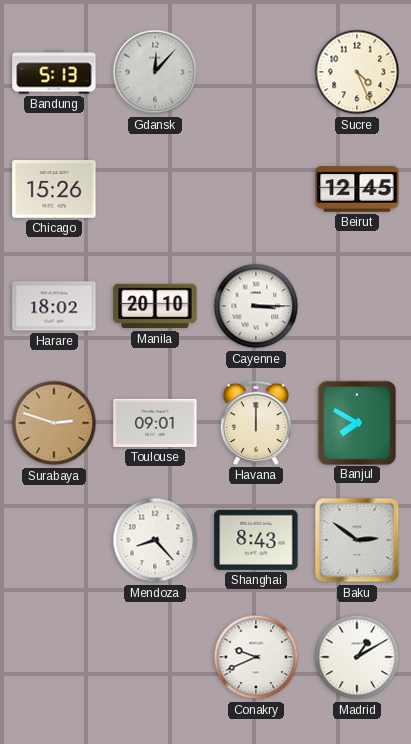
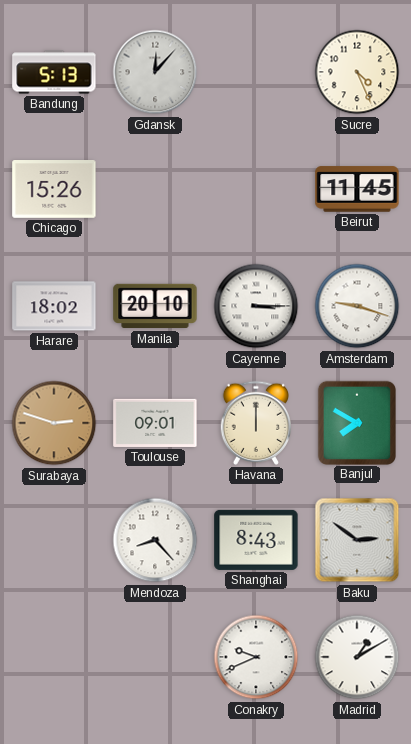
Beirut: 12:45 -> 11:45 (357, 189)
Amsterdam: none -> 9:18 (357, 306)
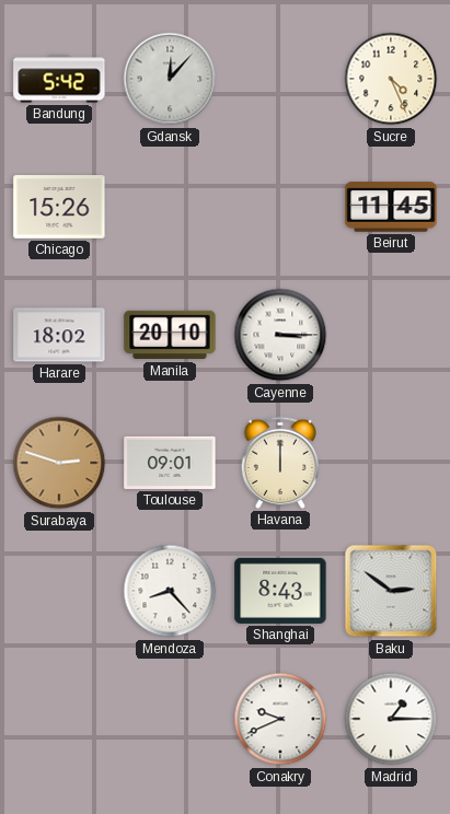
Bandung: 5:13 -> 5:42 (59, 79)
Amsterdam: 9:18 -> none (357, 306)
Banjul: 7:50 -> none (356, 422)
Madrid: 1:10 -> 1:15 (391, 719)
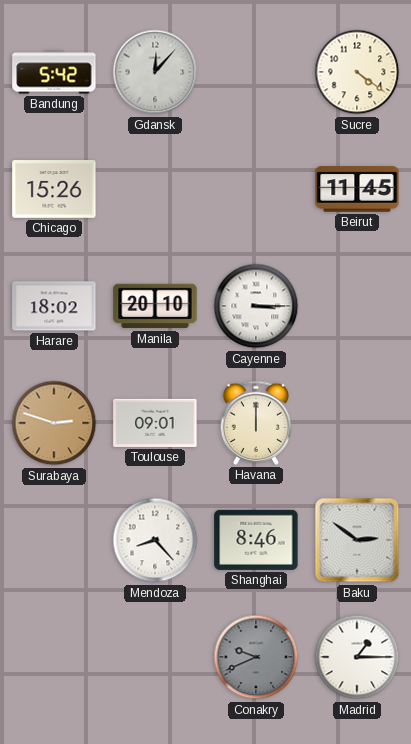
Sucre: 4:26 -> 4:21 (357, 72)
Shanghai: 8:43 -> 8:46 (256, 540)
Conakry dial: white -> grey (256, 657)
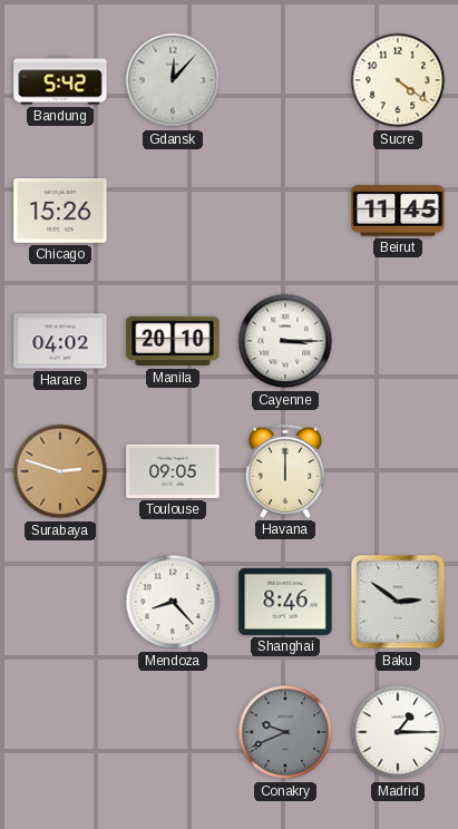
Harare: 18:02 -> 04:02 (60, 341)
Toulouse: 09:01 -> 09:05 (173, 471)
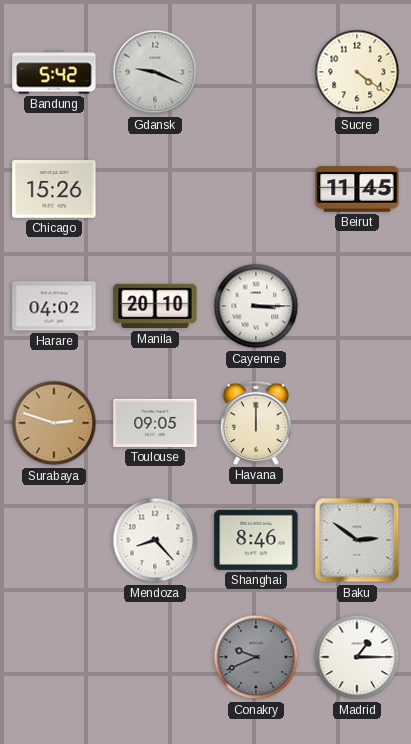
Gdansk: 12:07 -> 9:19 (155, 72)
